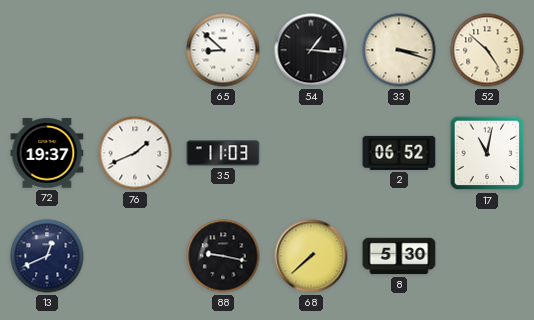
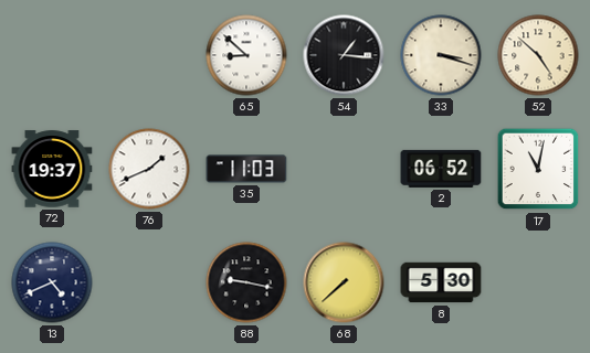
13: 12:41 -> 4:41 (52, 282)
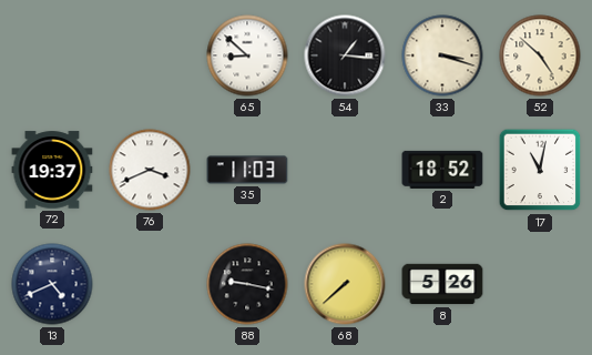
76: 1:41 -> 3:41 (150, 170)
2: 06:52 -> 18:52 (442, 170)
8: 5:30 -> 5:26 (442, 284)
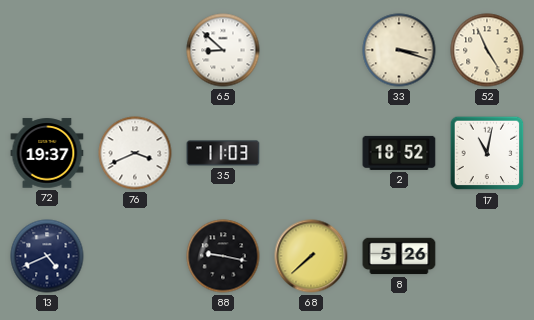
54: 1:16 -> none (345, 55)
52: 4:52 -> 4:56 (487, 50)
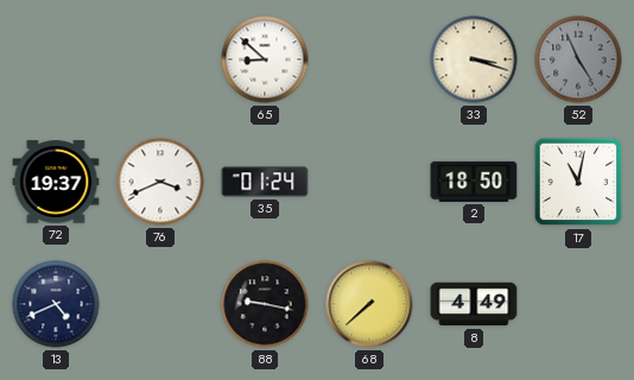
52 dial: cream -> grey (578, 59)
35: 11:03 -> 01:24 (265, 182)
2: 18:52 -> 18:50 (474, 182)
8: 5:26 -> 4:49 (474, 304)
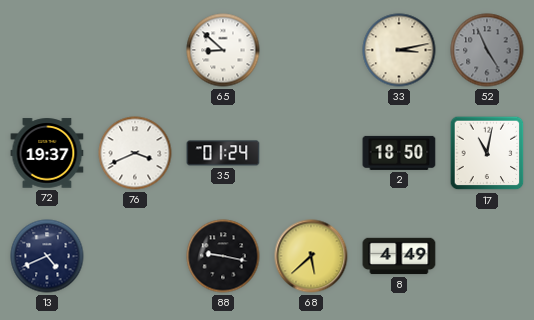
33: 3:18 -> 3:13 (399, 50)
68: 7:38 -> 5:38 (311, 256)
